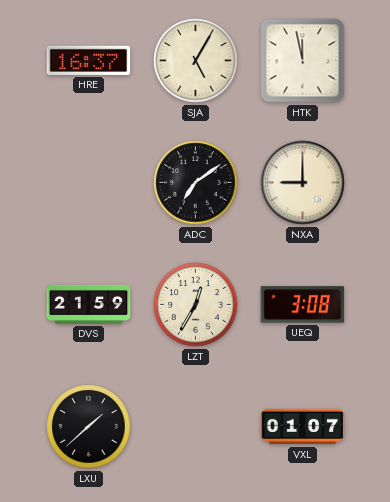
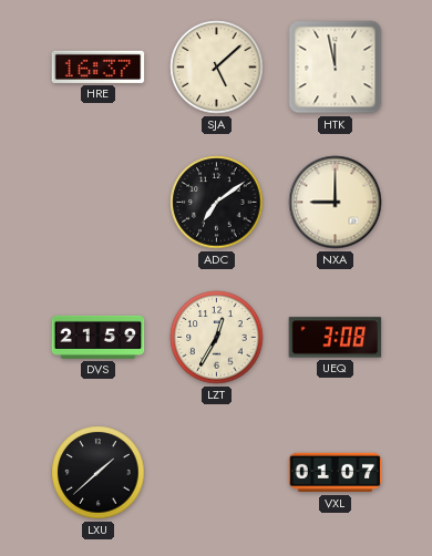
SJA: 5:05 -> 5:08 (217, 68)
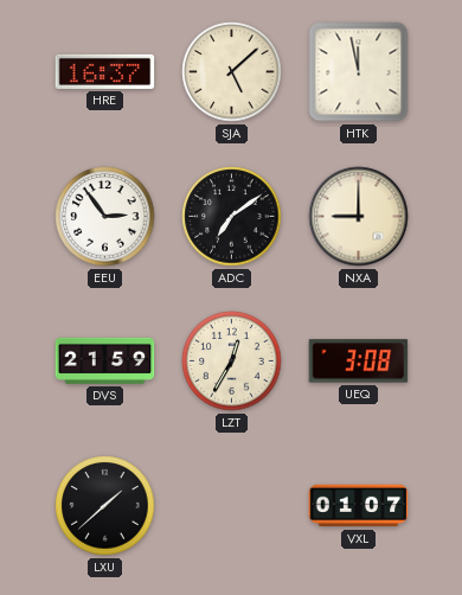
EEU: none -> 2:54 (105, 217)
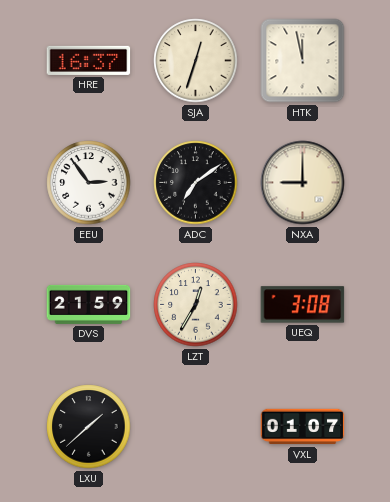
SJA: 5:08 -> 12:33 (196, 61)
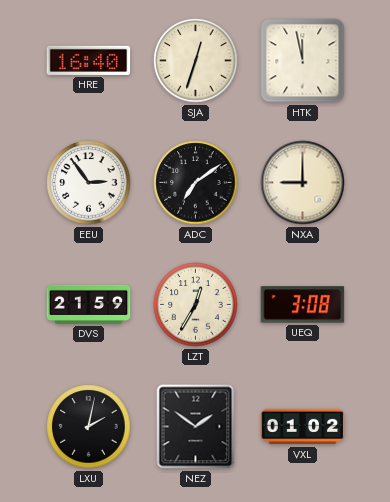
HRE: 16:37 -> 16:40 (89, 60)
LXU: 1:38 -> 2:02 (89, 427)
NEZ: none -> 1:51 (196, 427)
VXL: 01:07 -> 01:02 (303, 427)
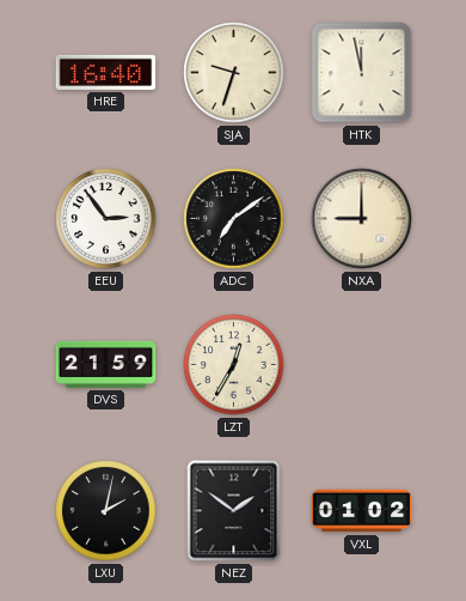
SJA: 12:33 -> 9:33 (234, 73)
UEQ: 3:08 -> none (303, 305)
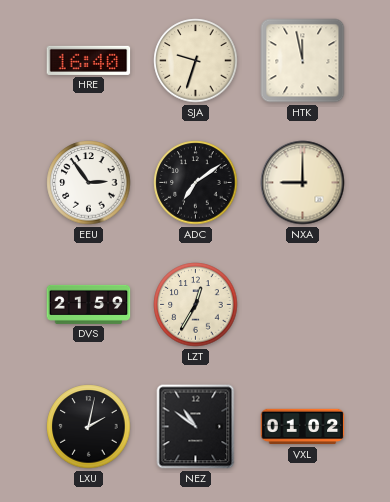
NEZ: 1:51 -> 10:51 (196, 427)
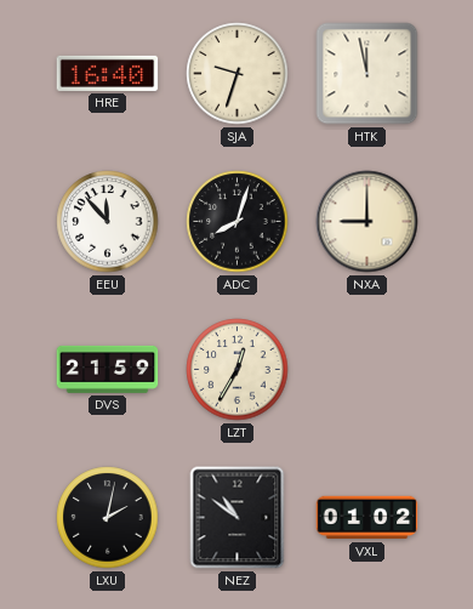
EEU: 2:54 -> 11:53 (108, 222)
ADC: 7:09 -> 8:03 (238, 222)
